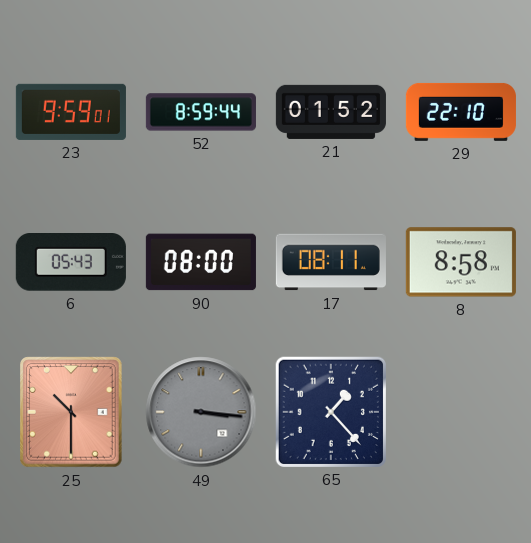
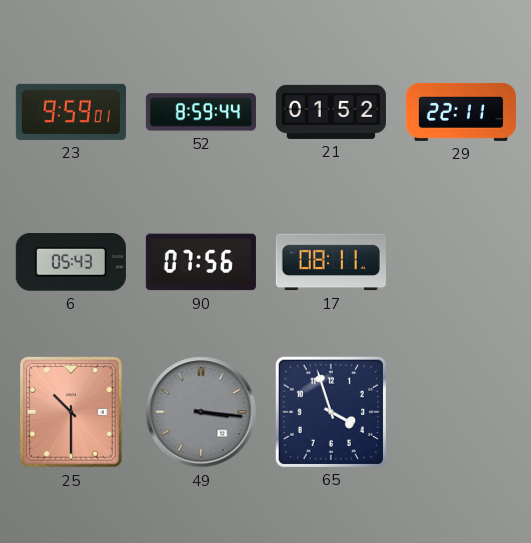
29: 22:10 -> 22:11 (461, 112)
90: 08:00 -> 07:56 (201, 262)
8: 8:58 -> none (461, 262)
65: 1:23 -> 3:57 (331, 412)
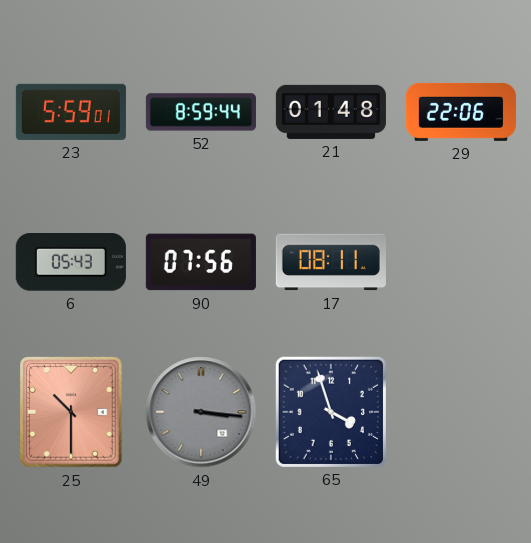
23: 9:59 -> 5:59 (71, 112)
21: 01:52 -> 01:48 (331, 112)
29: 22:11 -> 22:06 (461, 112)
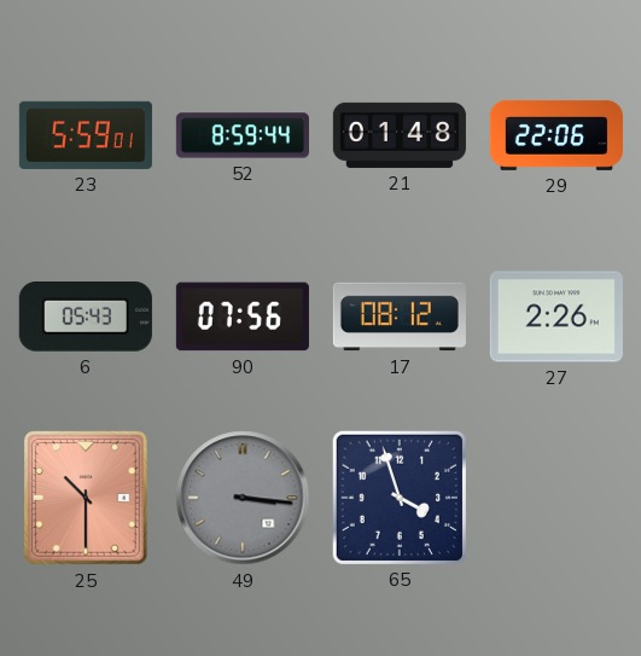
17: 08:11 -> 08:12 (400, 317)
27: none -> 2:26 (556, 317)
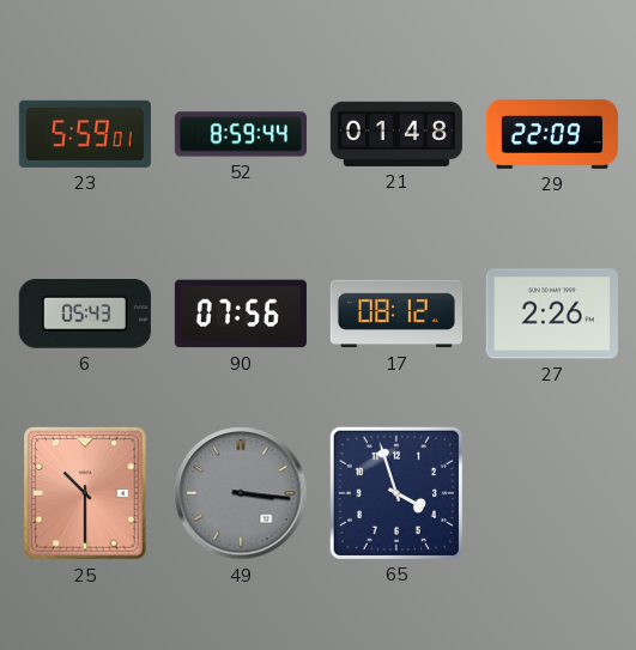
29: 22:06 -> 22:09 (552, 134)
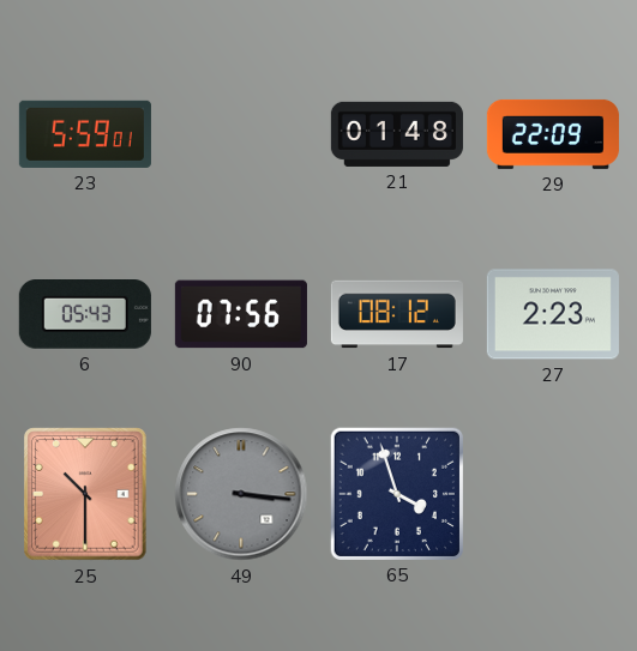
52: 8:59 -> none (241, 134)
27: 2:26 -> 2:23 (553, 314)
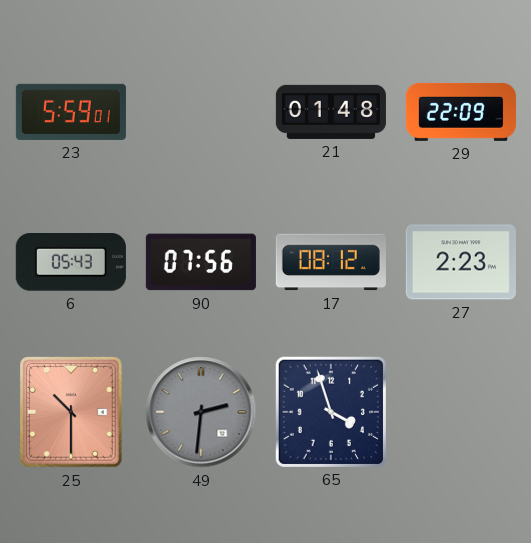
49: 3:16 -> 2:31 (201, 412)
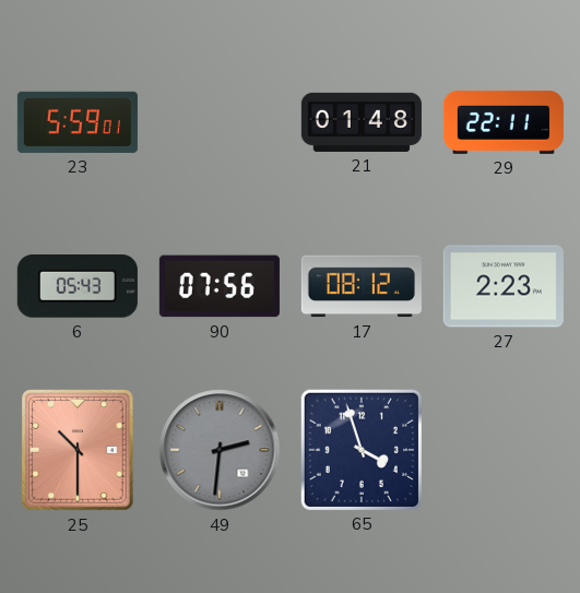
29: 22:09 -> 22:11 (504, 122)
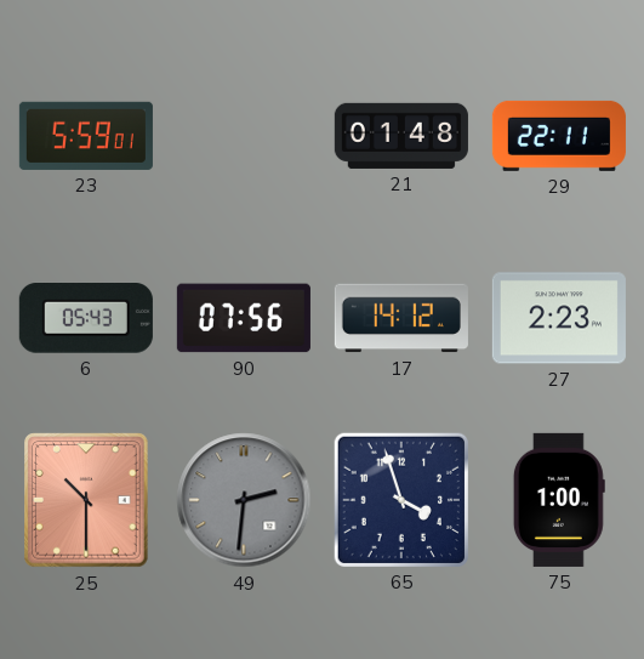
17: 08:12 -> 14:12 (401, 318)
75: none -> 1:00 (559, 500)
